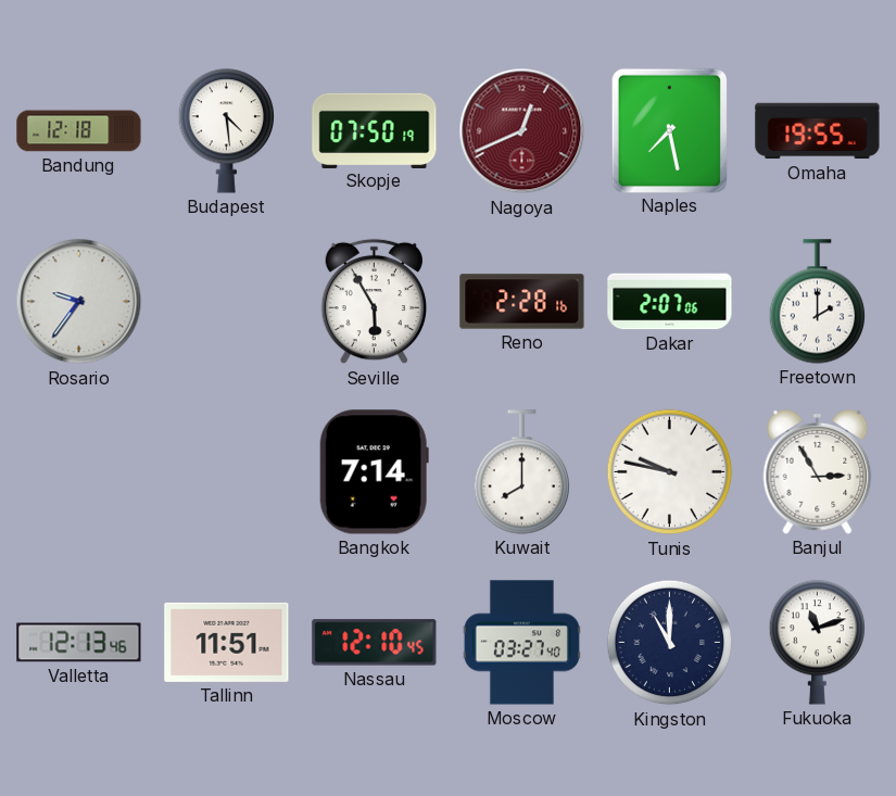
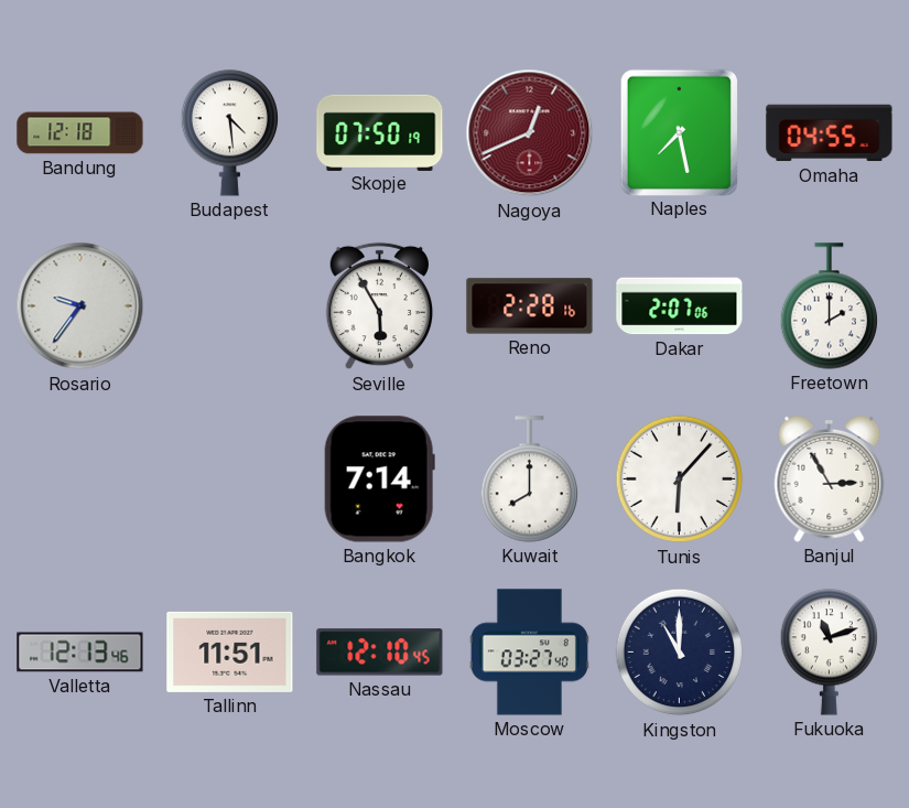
Omaha: 19:55 -> 04:55 (830, 133)
Tunis: 9:47 -> 6:07 (680, 480)
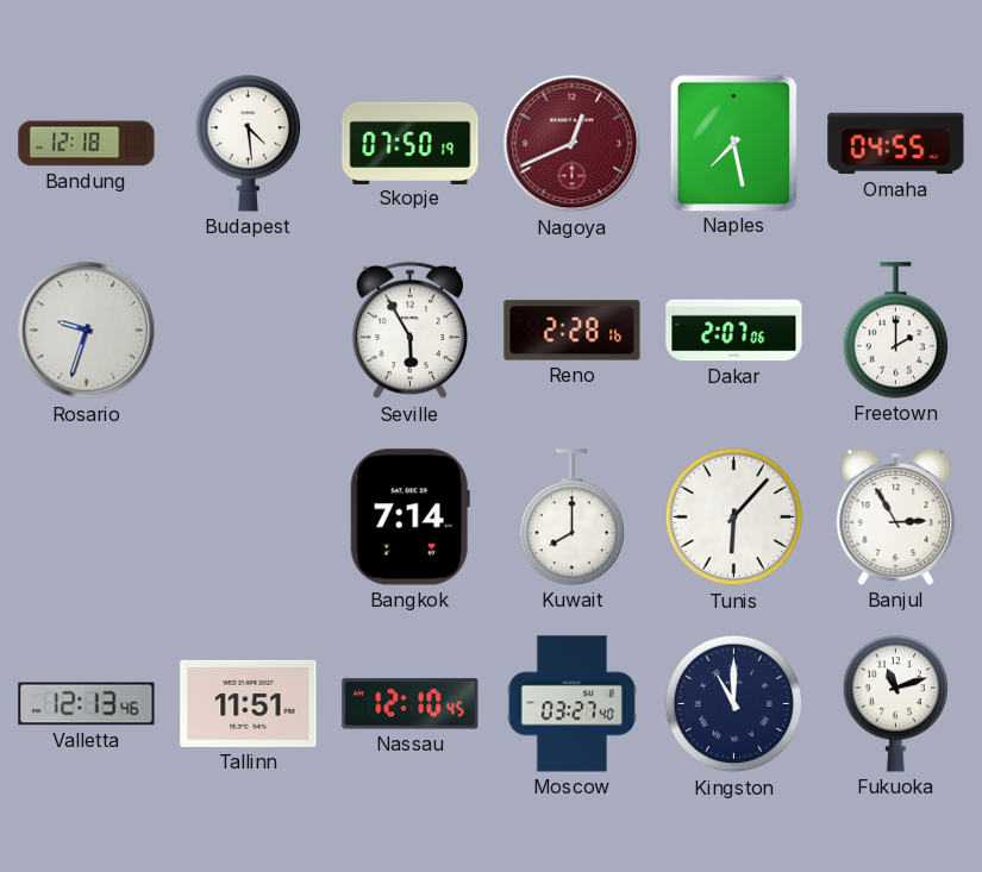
Rosario: 9:36 -> 9:33 (87, 331)
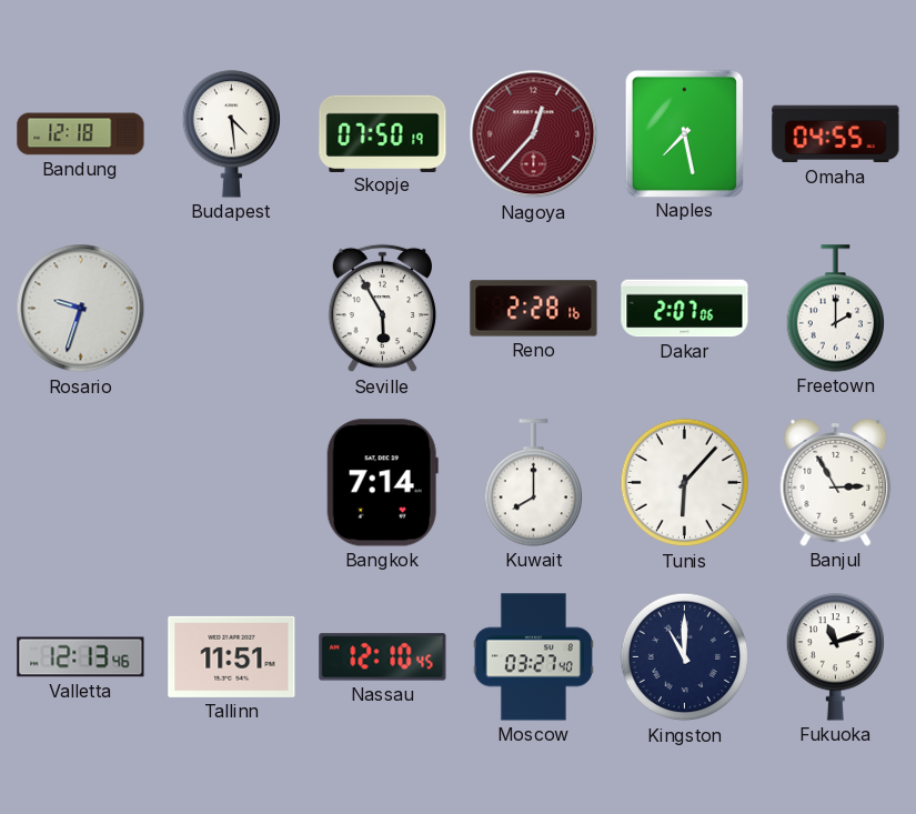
Nagoya: 12:41 -> 12:37 (534, 134)
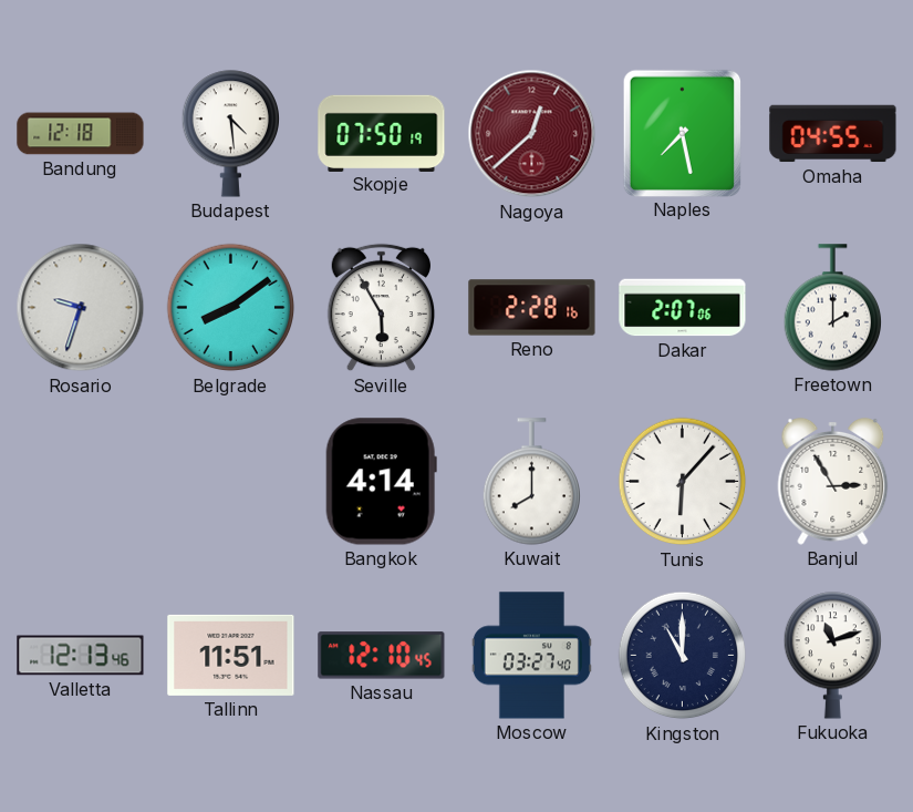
Nagoya: 12:37 -> 12:38 (532, 134)
Belgrade: none -> 8:09 (231, 308)
Bangkok: 7:14 -> 4:14 (381, 482)
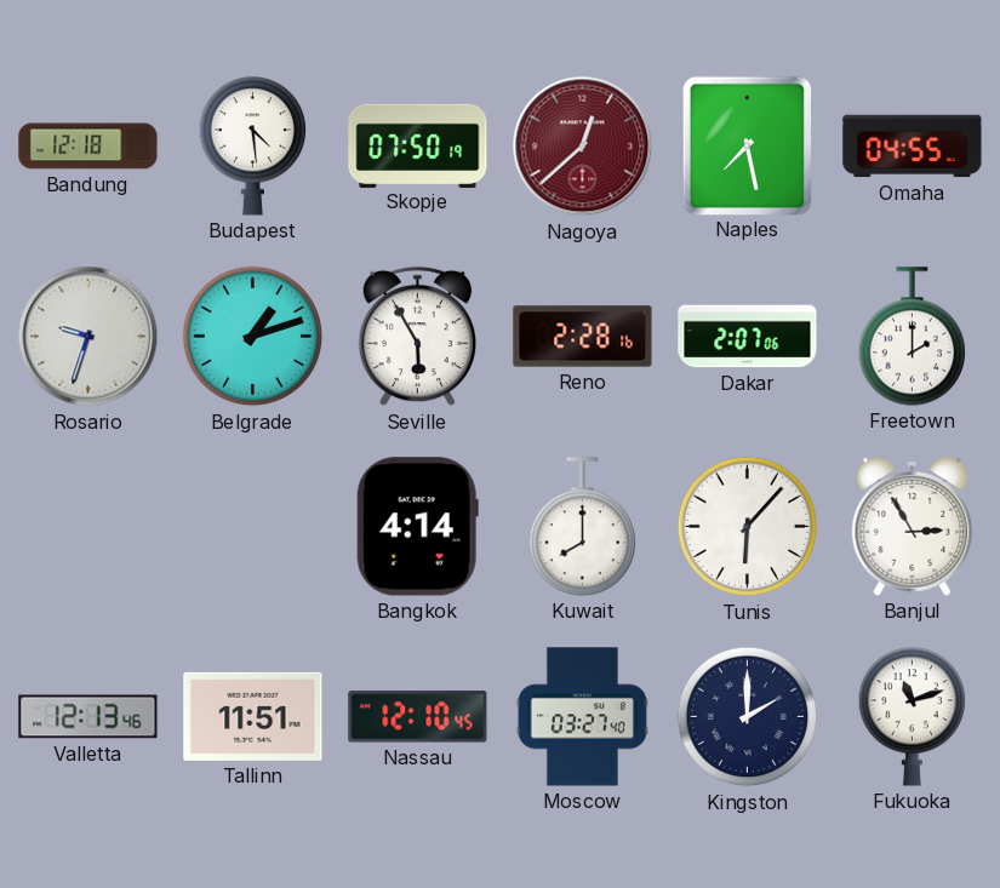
Belgrade: 8:09 -> 1:12 (253, 337)
Kingston: 11:00 -> 2:00 (748, 717)
